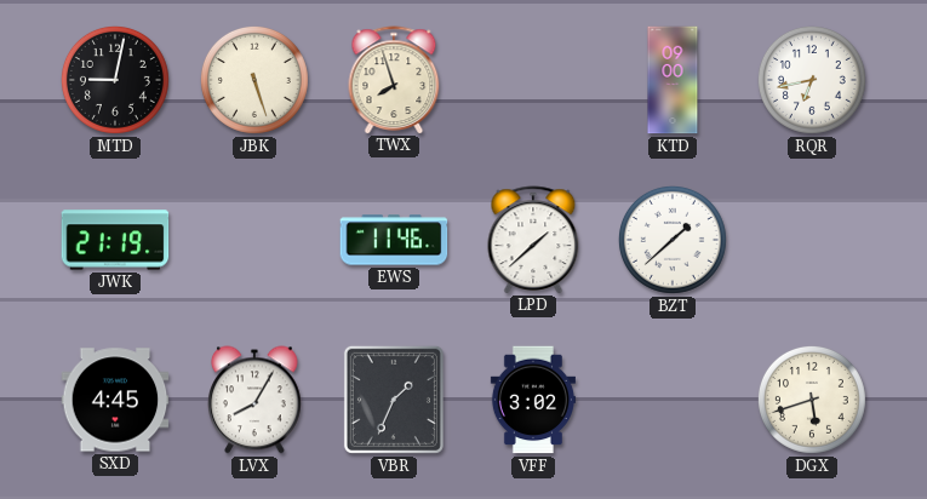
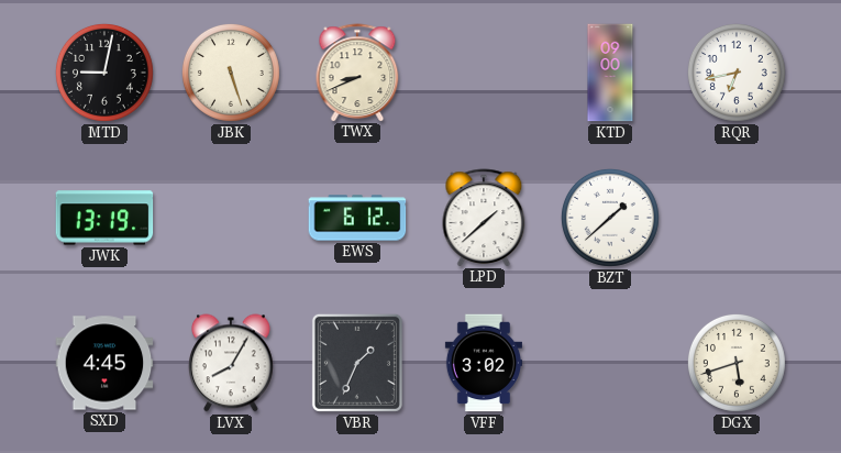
TWX: 7:57 -> 8:41 (357, 73)
JWK: 21:19 -> 13:19 (104, 218)
EWS: 11:46 -> 6:12 (357, 218)
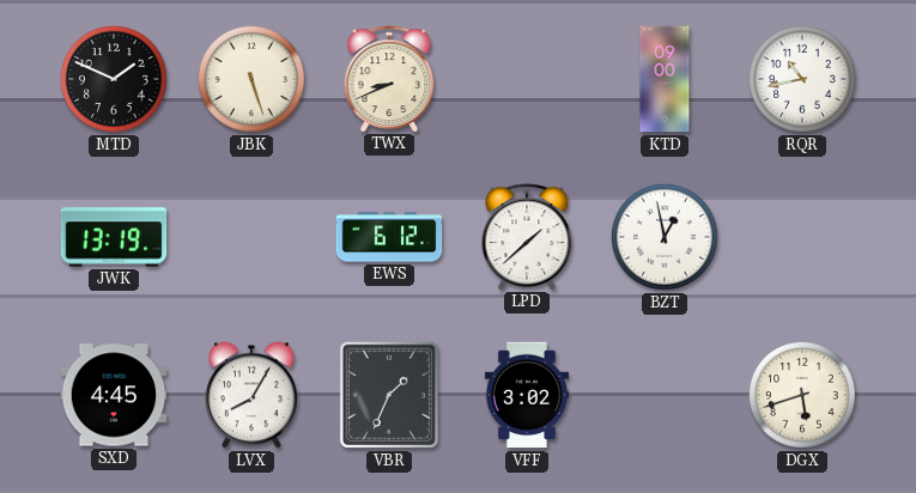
MTD: 9:02 -> 1:49 (114, 79)
RQR: 6:43 -> 10:43 (802, 79)
BZT: 1:38 -> 12:58 (665, 237)
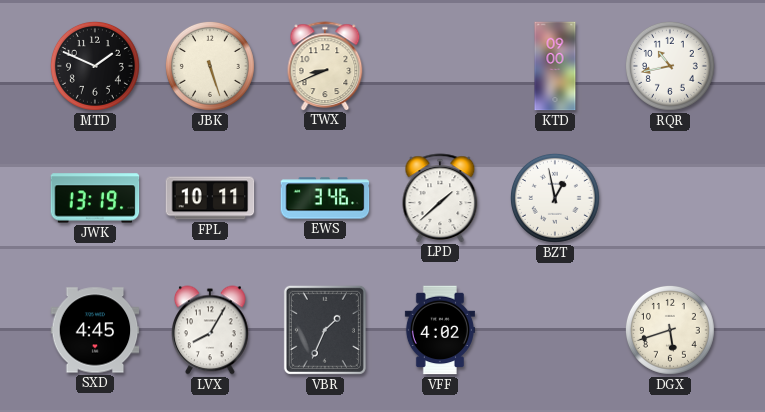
FPL: none -> 10:11 (210, 198)
EWS: 6:12 -> 3:46 (325, 198)
VFF: 3:02 -> 4:02 (440, 330)
